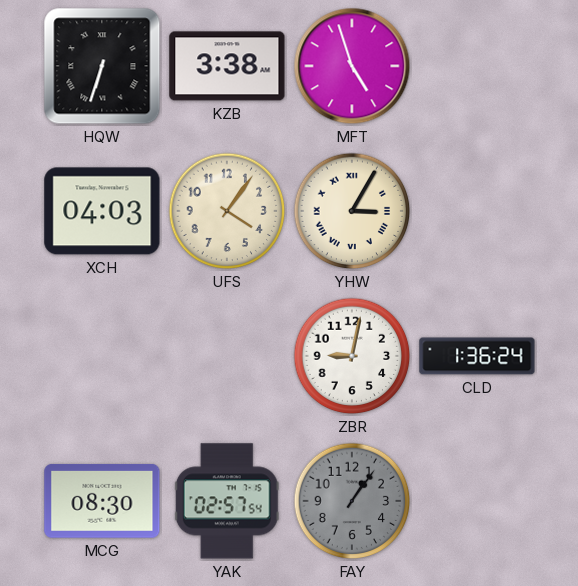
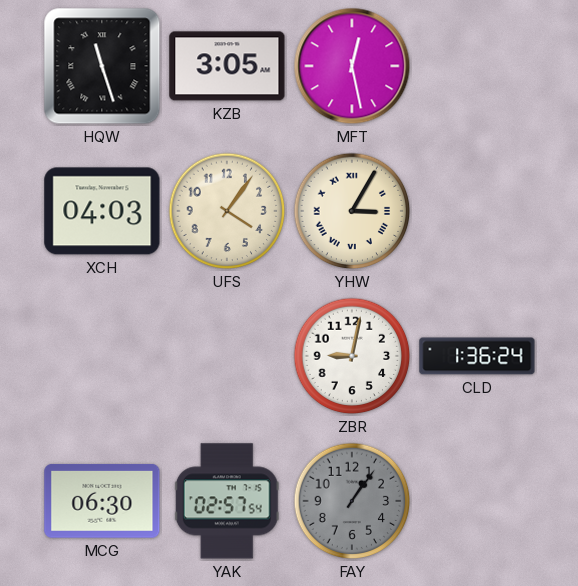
HQW: 6:33 -> 11:27 (102, 66)
KZB: 3:38 -> 3:05 (227, 66)
MFT: 4:57 -> 12:28 (352, 66)
MCG: 08:30 -> 06:30 (102, 501)
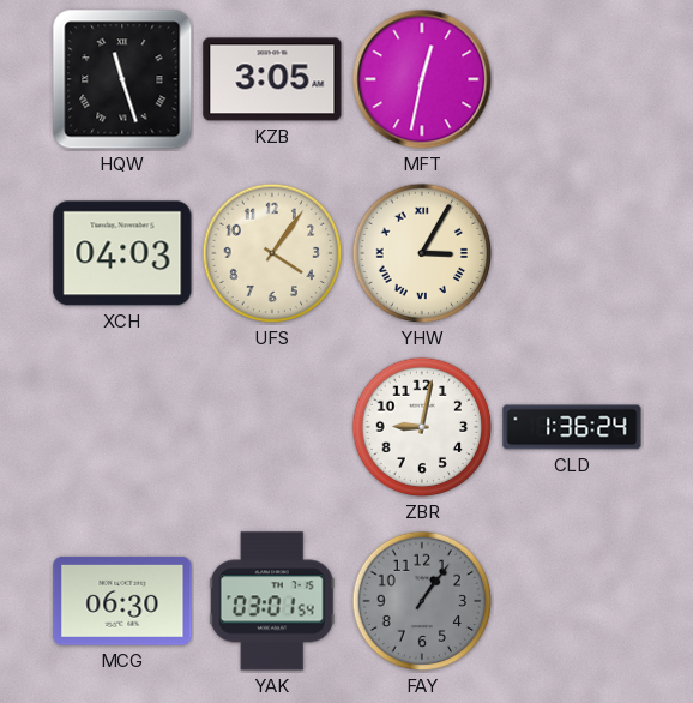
MFT: 12:28 -> 12:32 (422, 79)
YAK: 02:57 -> 03:01 (272, 601)
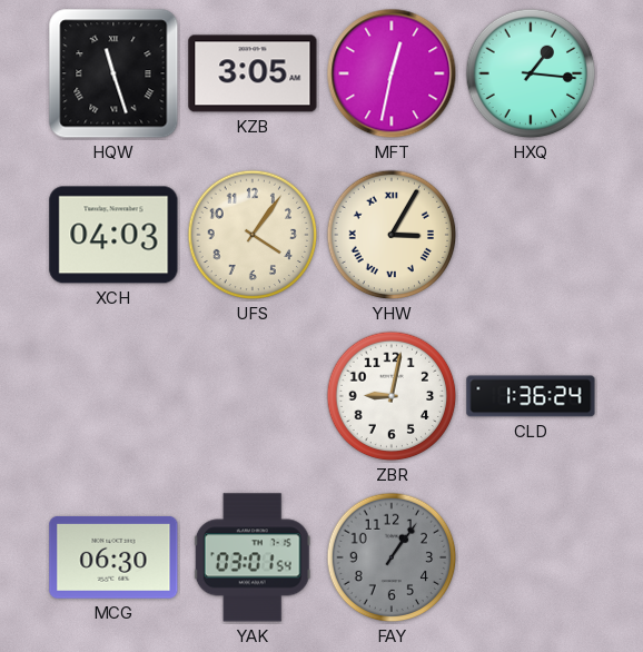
HXQ: none -> 1:16 (531, 73)
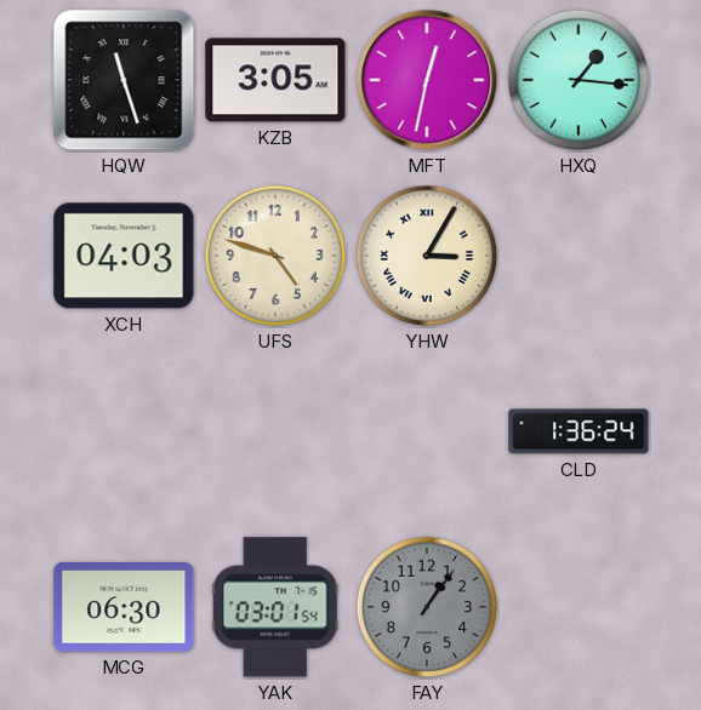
UFS: 4:06 -> 4:48 (275, 256)
ZBR: 9:02 -> none (392, 396)
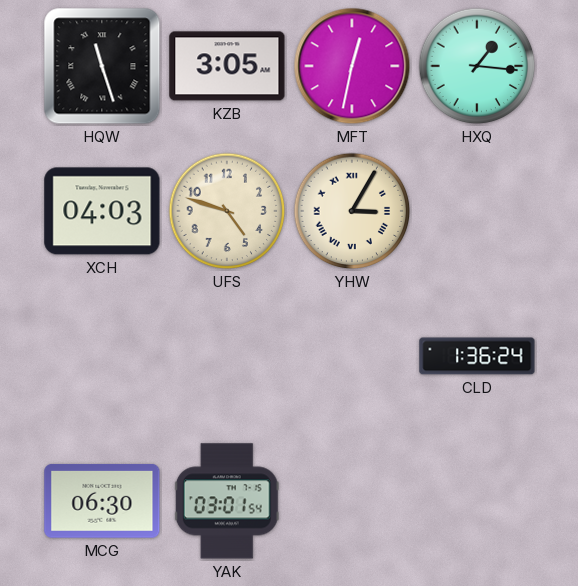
FAY: 1:06 -> none (427, 607)
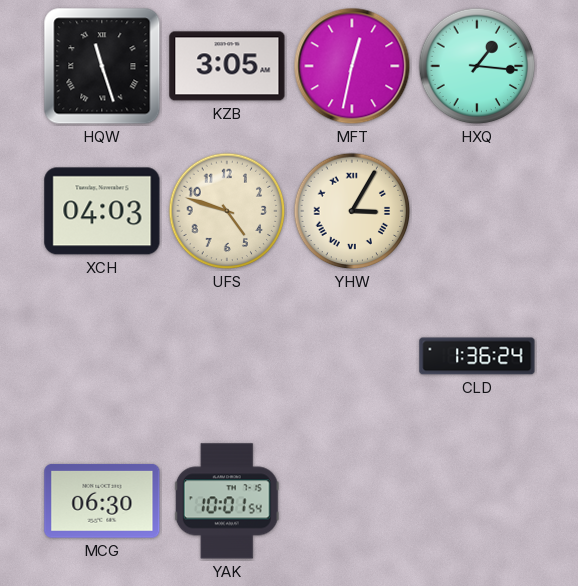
YAK: 03:01 -> 10:01 (227, 501)
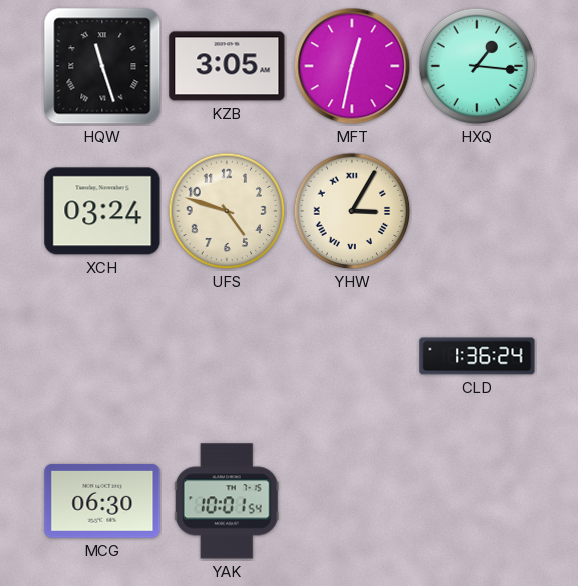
XCH: 04:03 -> 03:24 (102, 211)
